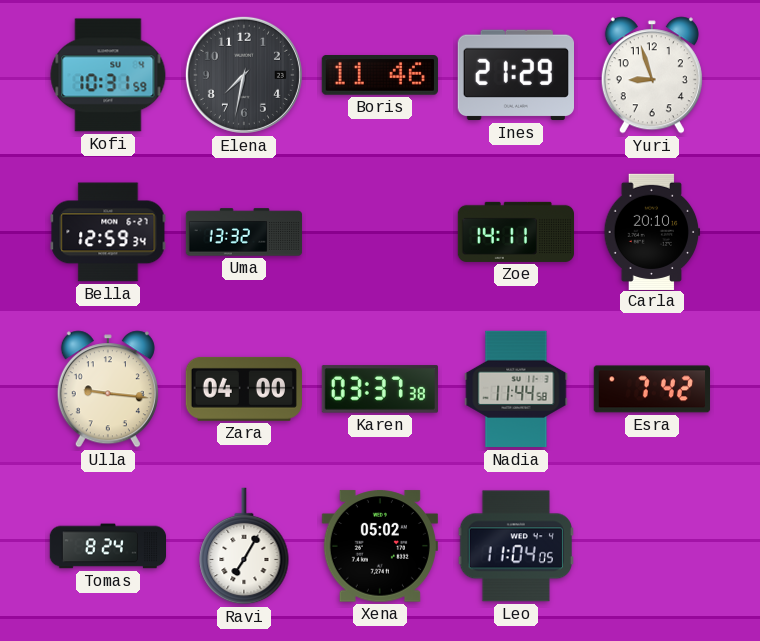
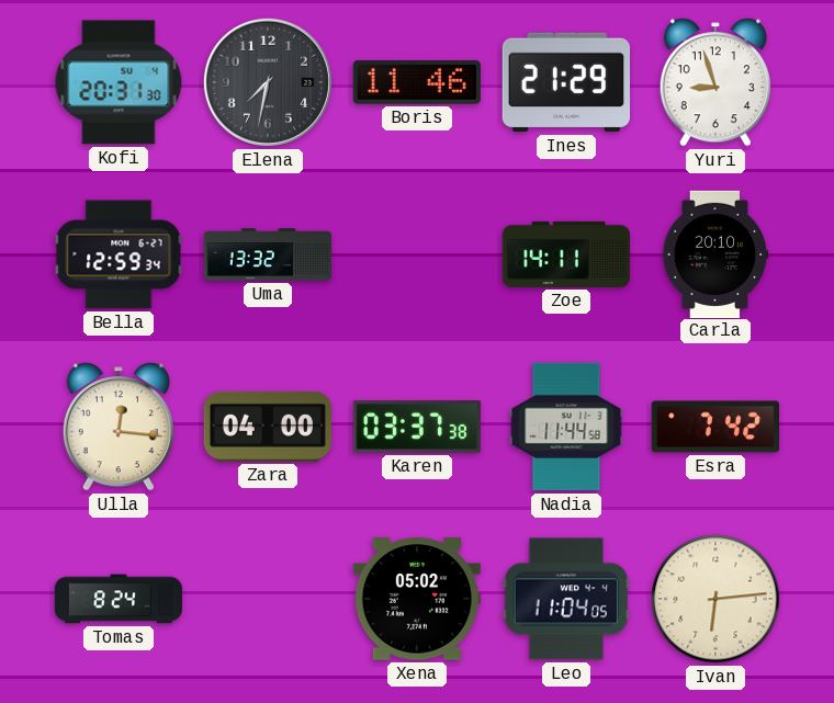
Kofi: 10:31 -> 20:31 (119, 82)
Ulla: 9:16 -> 12:16 (119, 427)
Ravi: 7:05 -> none (244, 546)
Ivan: none -> 6:14 (715, 599)
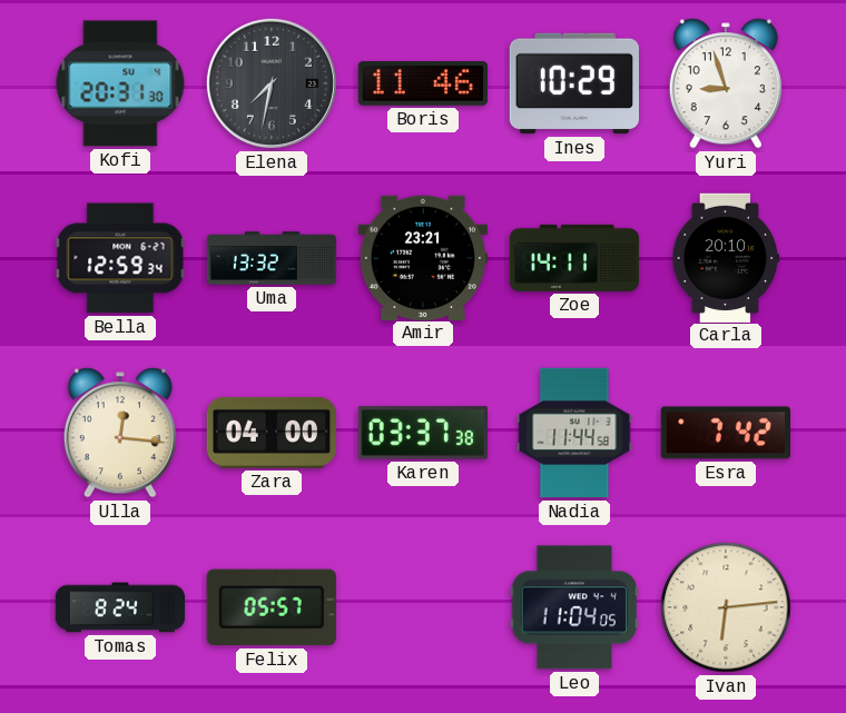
Ines: 21:29 -> 10:29 (573, 83)
Amir: none -> 23:21 (422, 257)
Felix: none -> 05:57 (272, 607)
Xena: 05:02 -> none (417, 599)
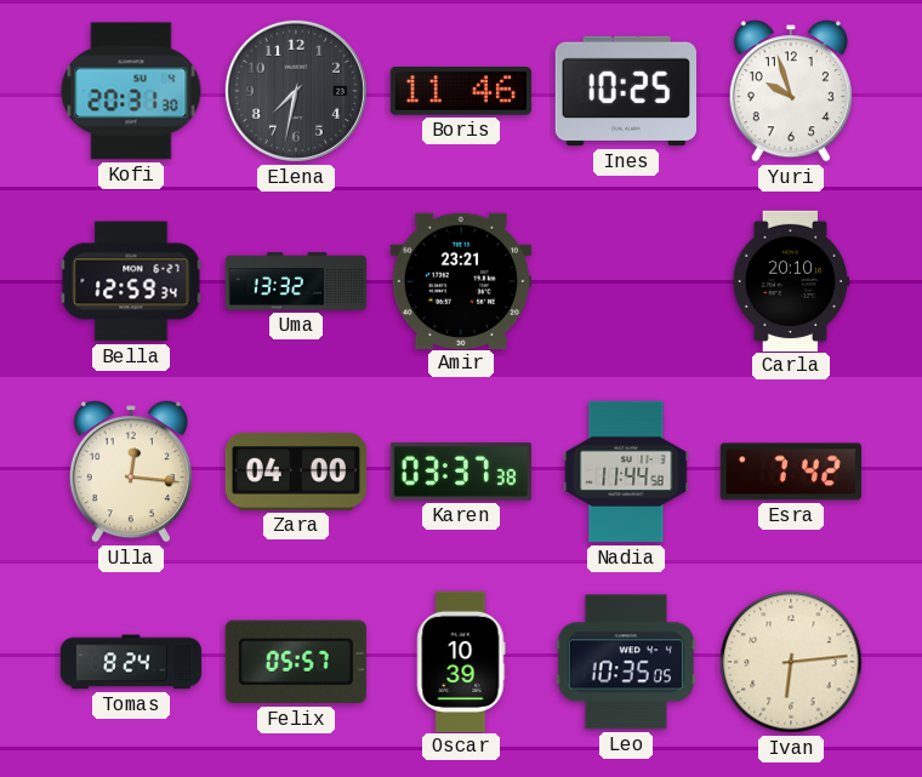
Ines: 10:29 -> 10:25 (625, 91)
Yuri: 8:57 -> 9:57 (791, 91)
Zoe: 14:11 -> none (573, 258)
Oscar: none -> 10:39 (461, 661)
Leo: 11:04 -> 10:35 (626, 662)
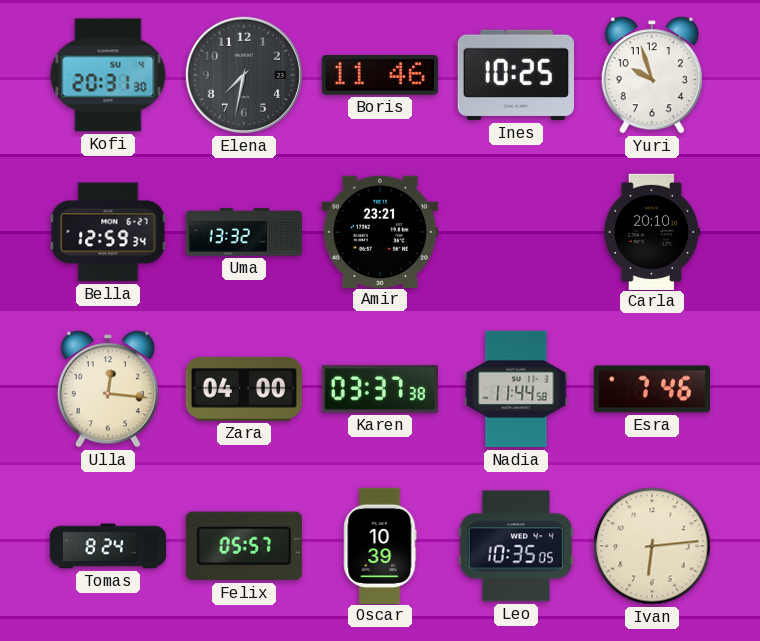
Esra: 7:42 -> 7:46 (651, 389)
